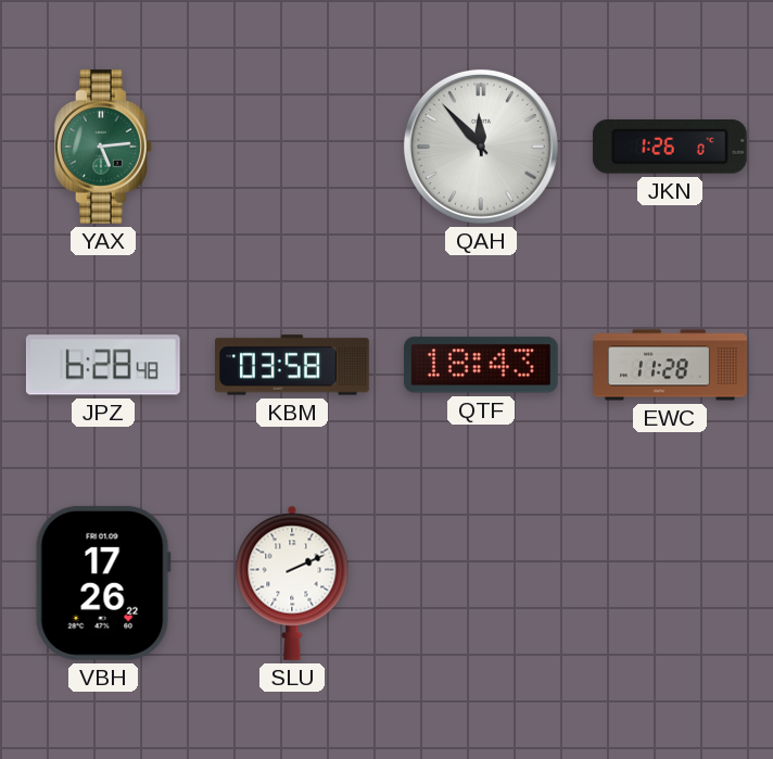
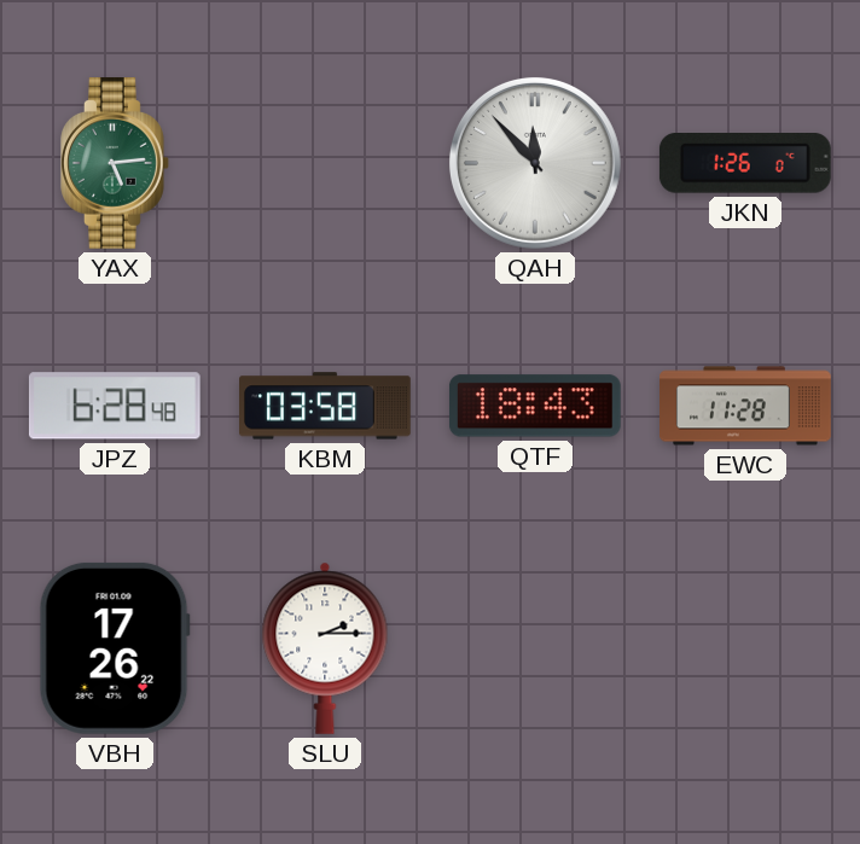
SLU: 2:11 -> 2:15 (325, 648)
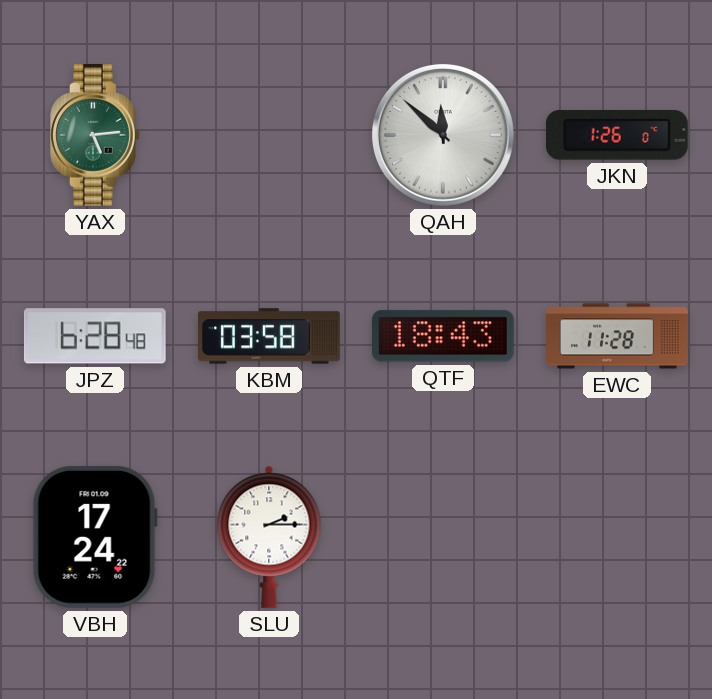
QAH: 11:53 -> 11:52 (443, 135)
VBH: 17:26 -> 17:24 (95, 537)
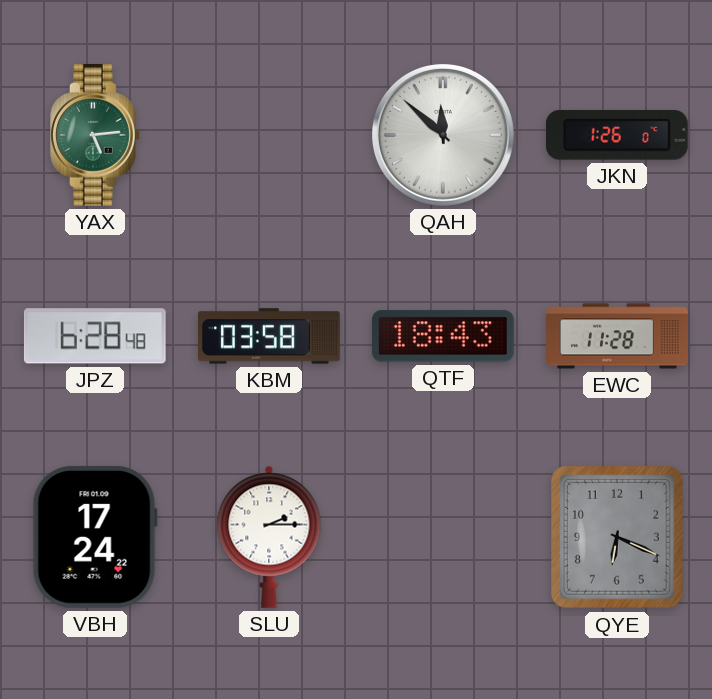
QYE: none -> 6:19 (617, 537)
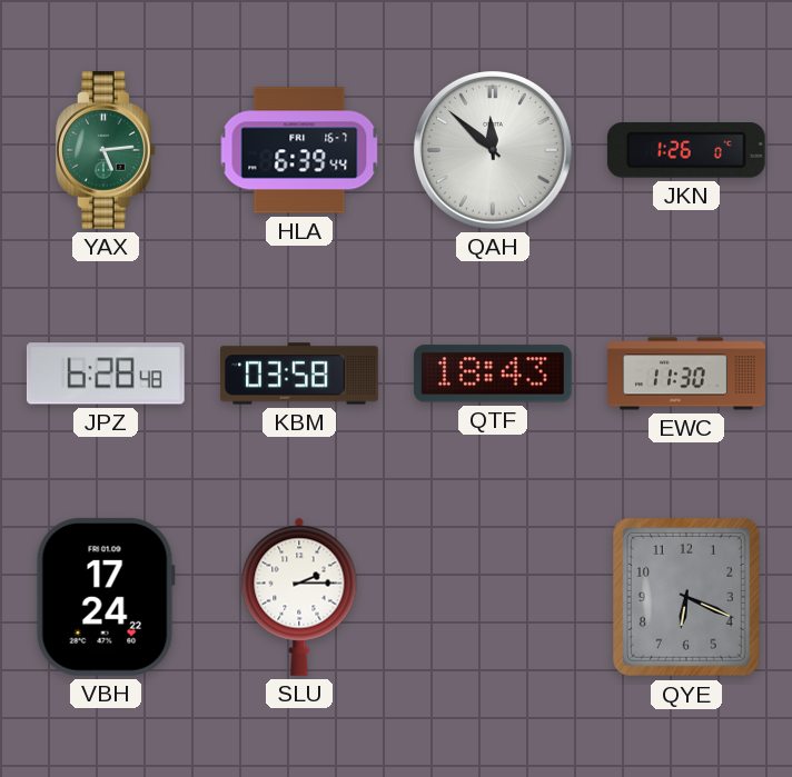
HLA: none -> 6:39 (299, 150)
EWC: 11:28 -> 11:30 (686, 373)
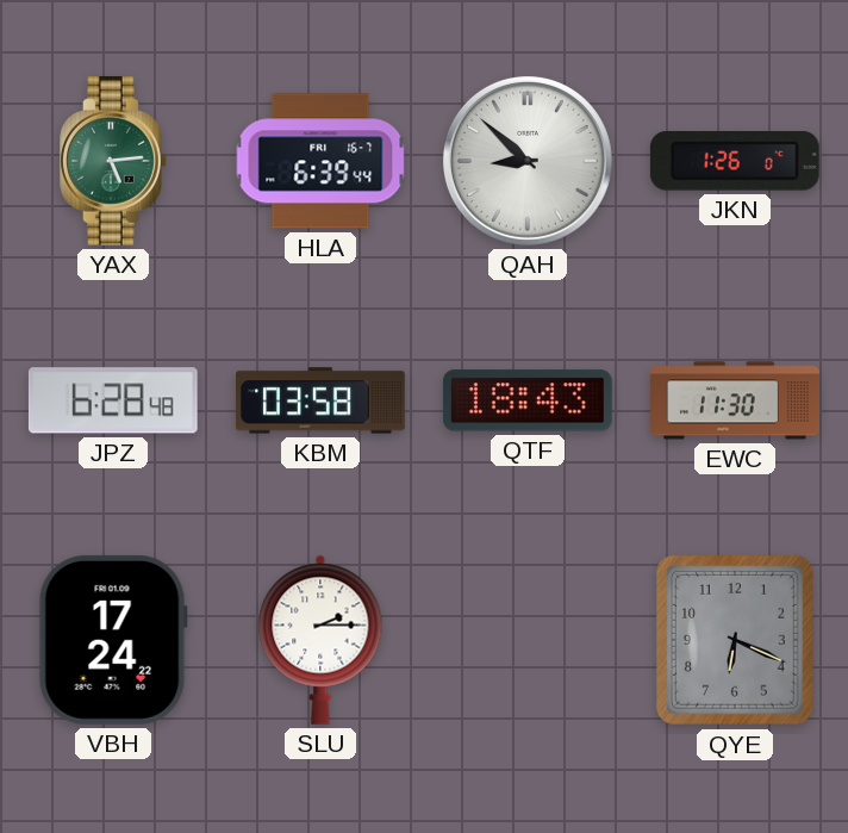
QAH: 11:52 -> 8:52 (528, 161)
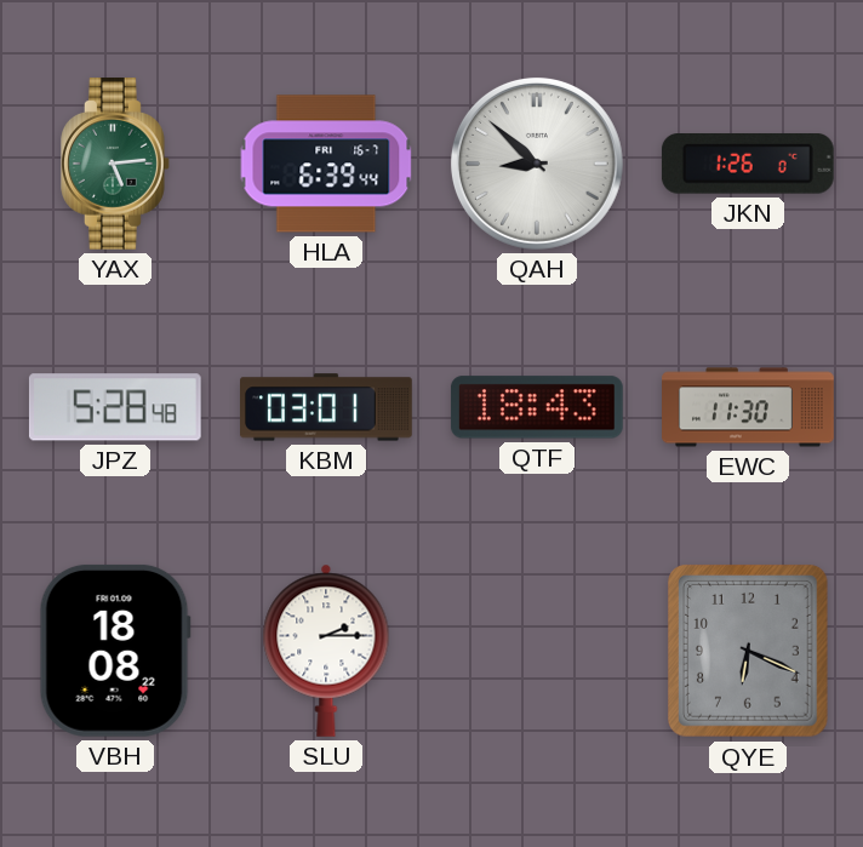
JPZ: 6:28 -> 5:28 (115, 407)
KBM: 03:58 -> 03:01 (327, 407)
VBH: 17:24 -> 18:08 (115, 651)
